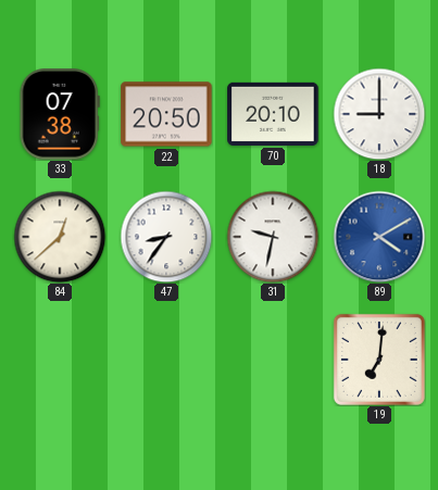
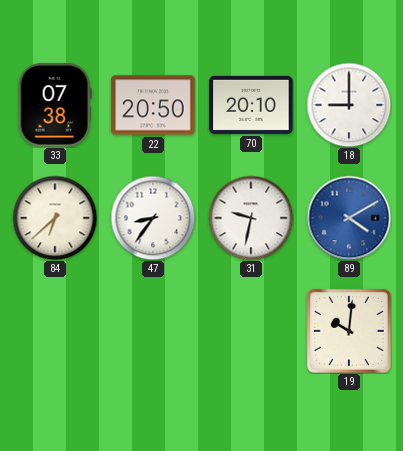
84: 12:38 -> 6:38 (55, 218)
19: 7:01 -> 10:01 (349, 331)
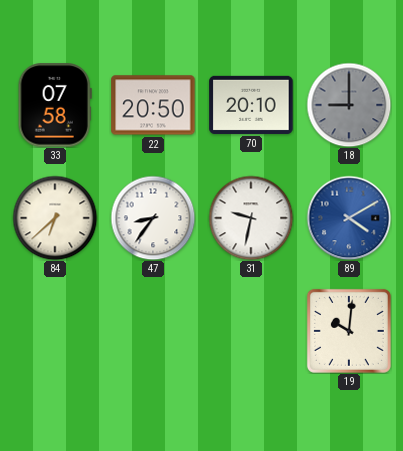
33: 07:38 -> 07:58 (55, 105)
18 dial: white -> grey (349, 105)
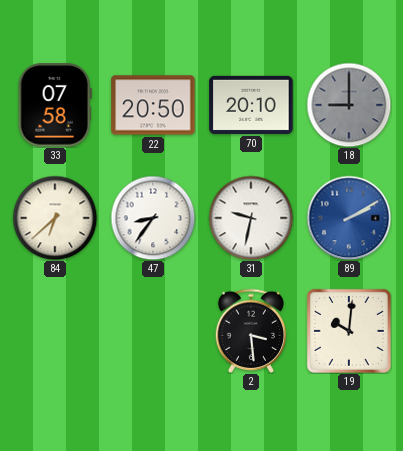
89: 4:10 -> 2:10 (349, 218)
2: none -> 3:29 (251, 330)
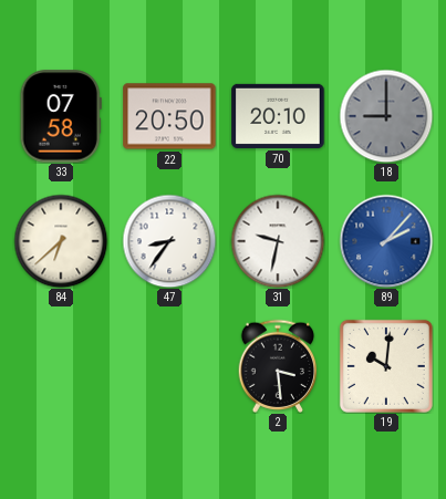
89: 2:10 -> 2:07 (386, 241)
